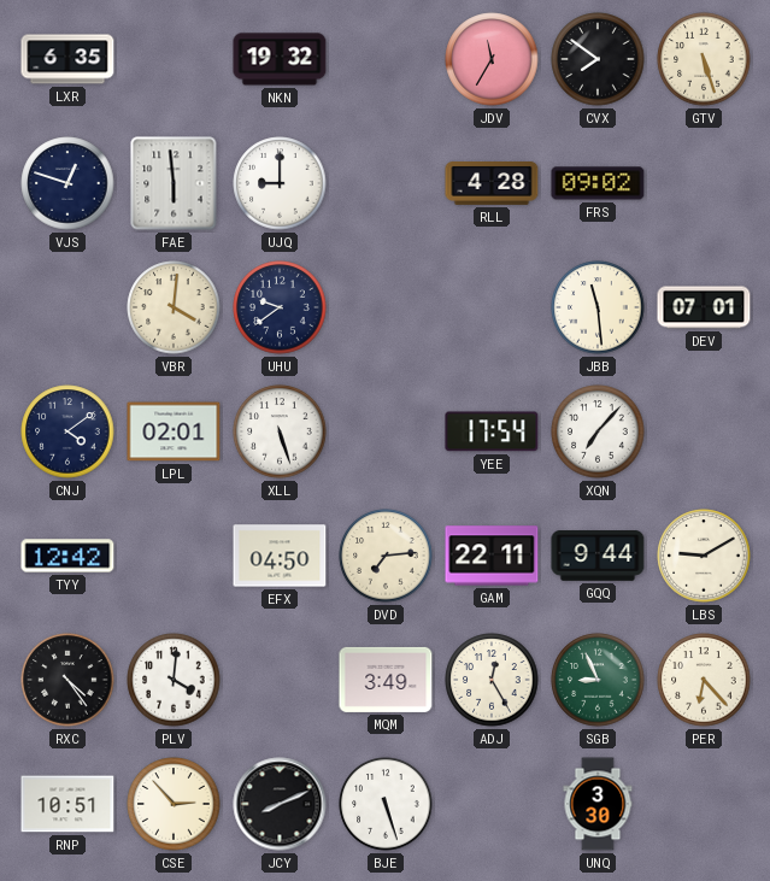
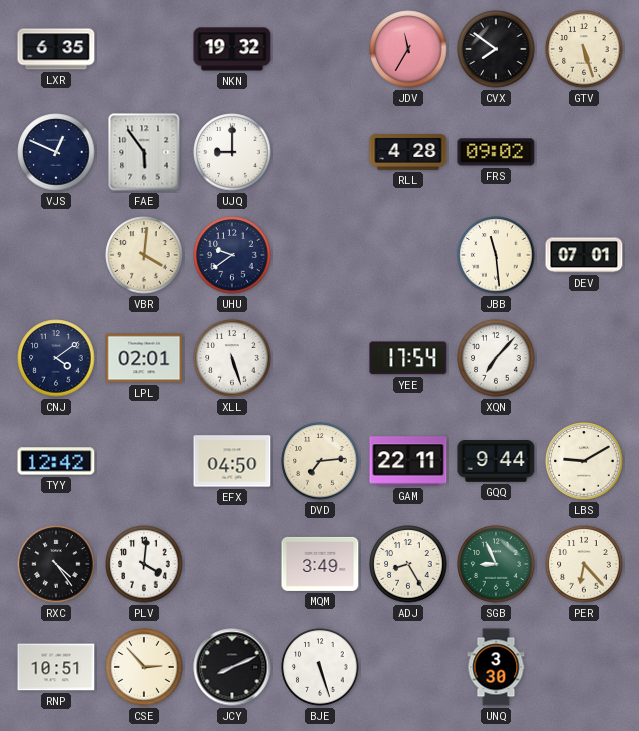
VJS: 12:48 -> 12:49 (56, 152)
FAE: 5:59 -> 5:54 (144, 152)
ADJ: 12:25 -> 8:25 (408, 564)
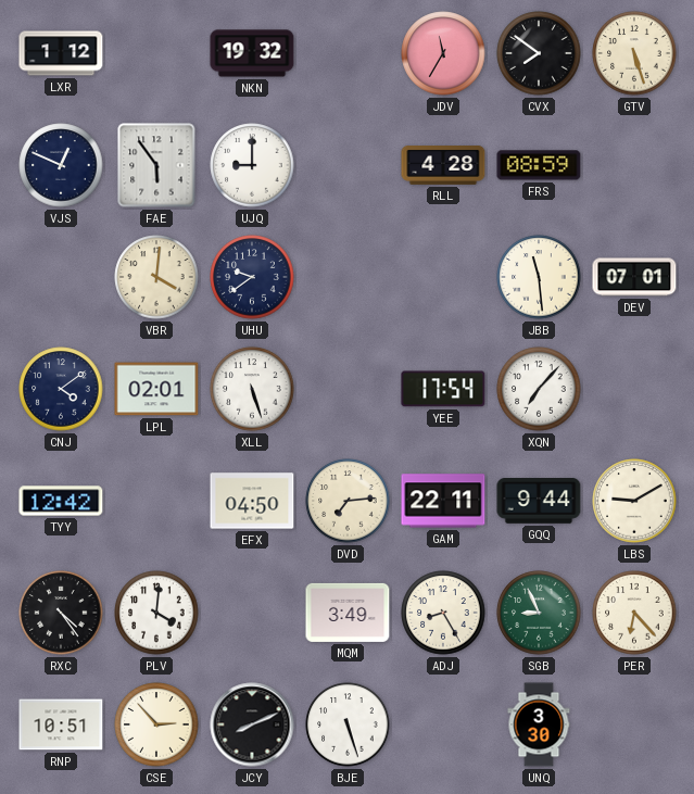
LXR: 6:35 -> 1:12 (61, 53)
FRS: 09:02 -> 08:59 (539, 165)
